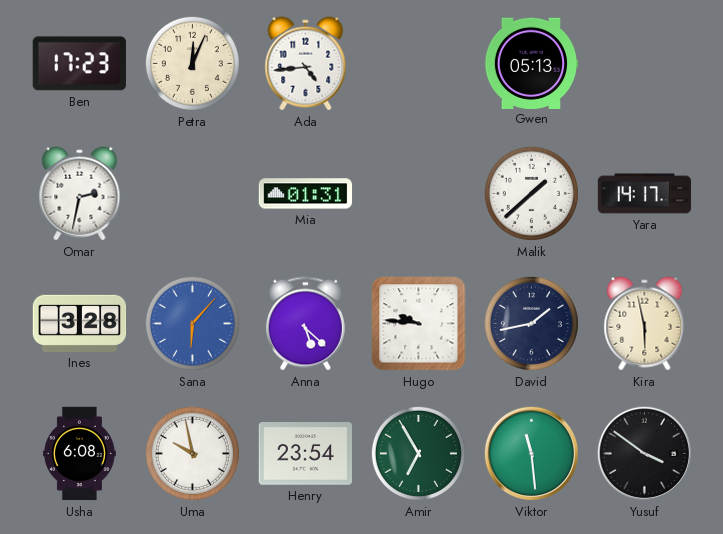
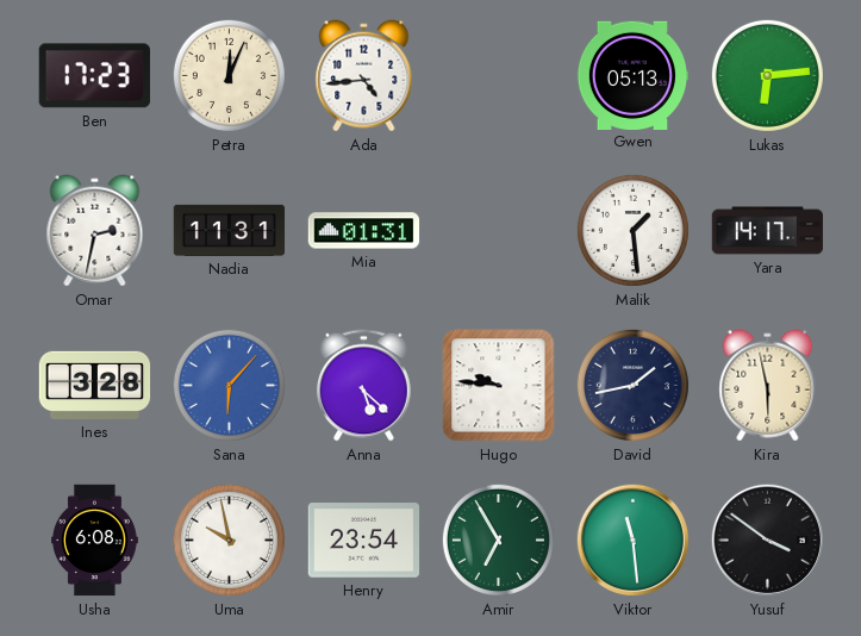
Lukas: none -> 6:14 (767, 75)
Nadia: none -> 11:31 (230, 230)
Malik: 1:38 -> 1:29 (632, 230)
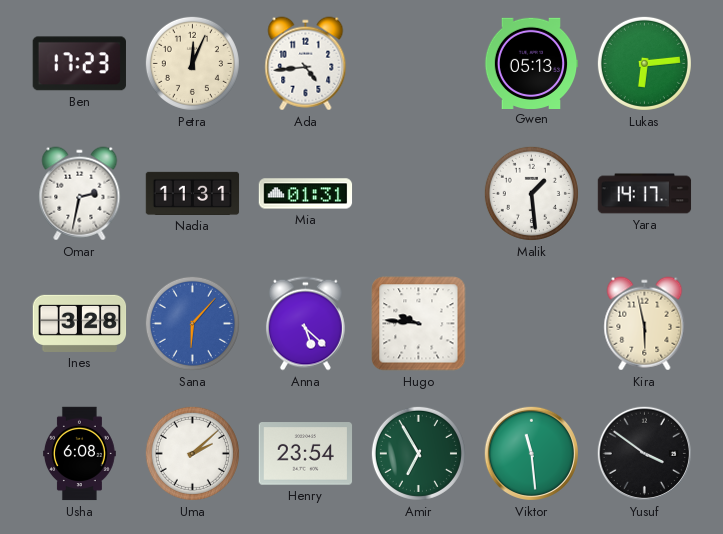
David: 1:43 -> none (632, 385)
Uma: 9:58 -> 2:08 (192, 453)
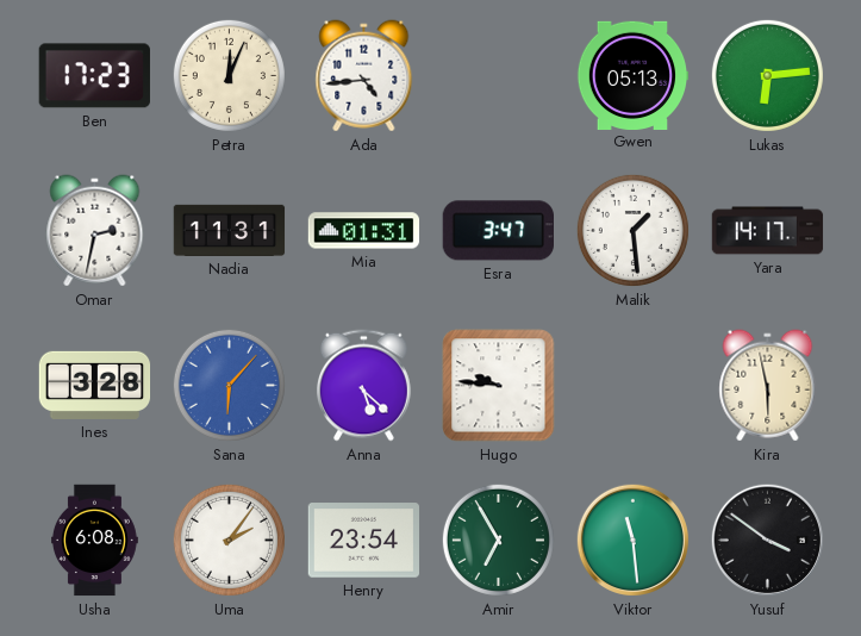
Esra: none -> 3:47 (498, 231)
Uma: 2:08 -> 2:06 (229, 540)
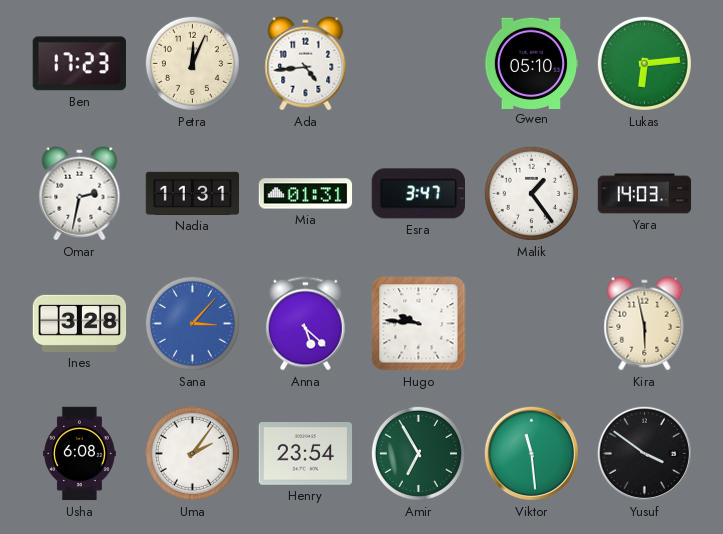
Gwen: 05:13 -> 05:10 (531, 63)
Malik: 1:29 -> 1:24 (531, 193)
Yara: 14:17 -> 14:03 (645, 194)
Sana: 6:07 -> 3:07 (192, 323)
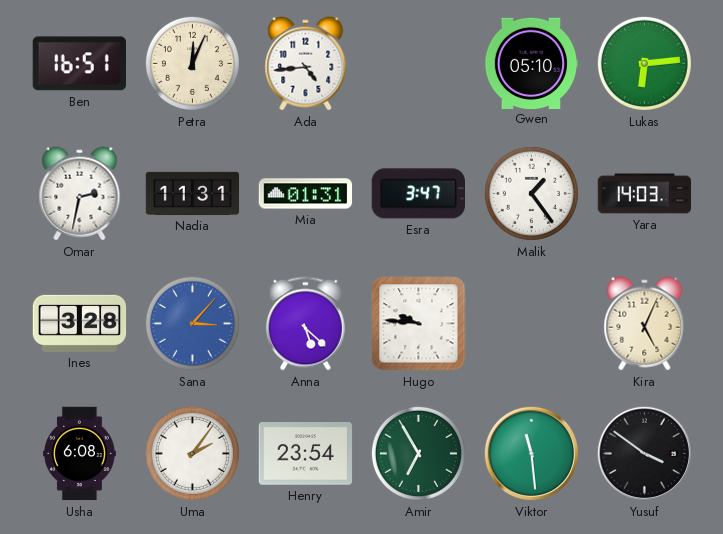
Ben: 17:23 -> 16:51 (79, 64)
Kira: 5:58 -> 5:04 (645, 324)
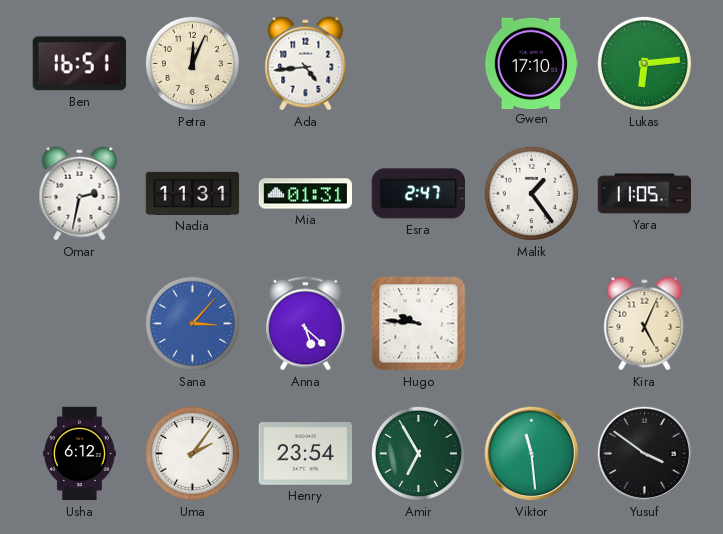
Gwen: 05:10 -> 17:10 (531, 63)
Esra: 3:47 -> 2:47 (418, 194)
Yara: 14:03 -> 11:05 (645, 194)
Ines: 3:28 -> none (80, 323)
Usha: 6:08 -> 6:12 (80, 454)
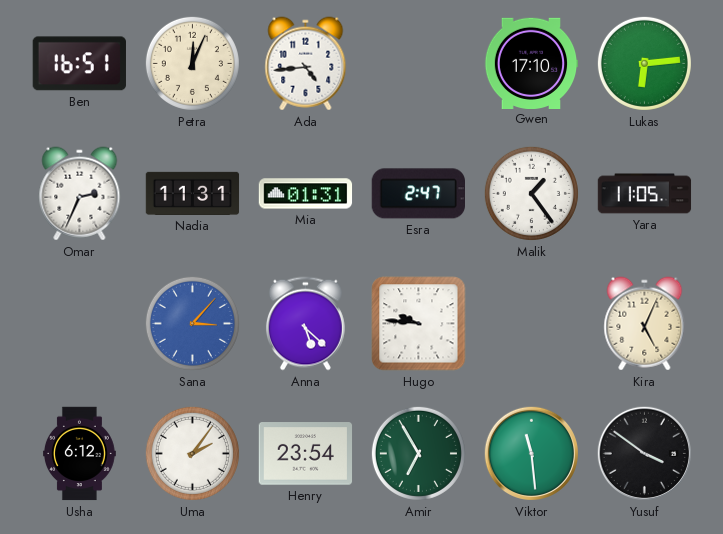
Omar: 2:32 -> 2:34 (80, 194)
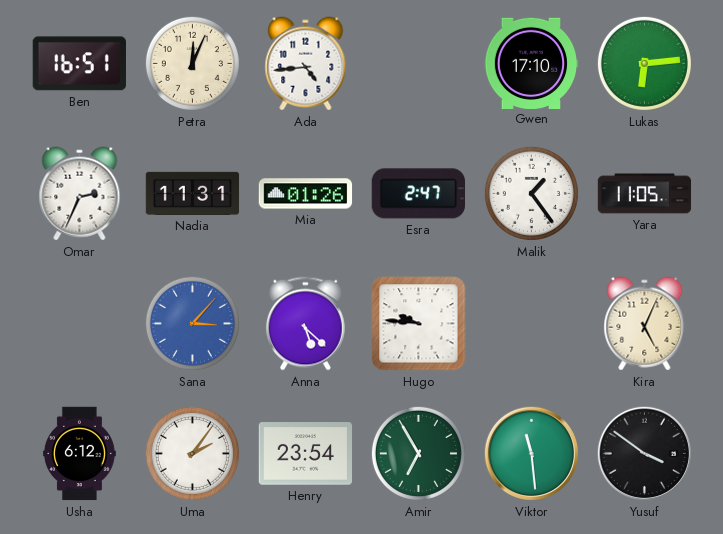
Mia: 01:31 -> 01:26 (306, 194)
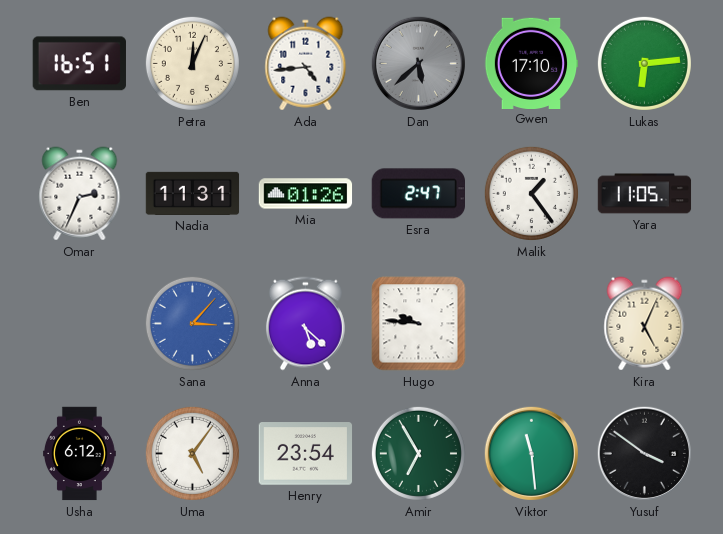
Dan: none -> 5:38 (418, 63)
Uma: 2:06 -> 5:06 (192, 453)
